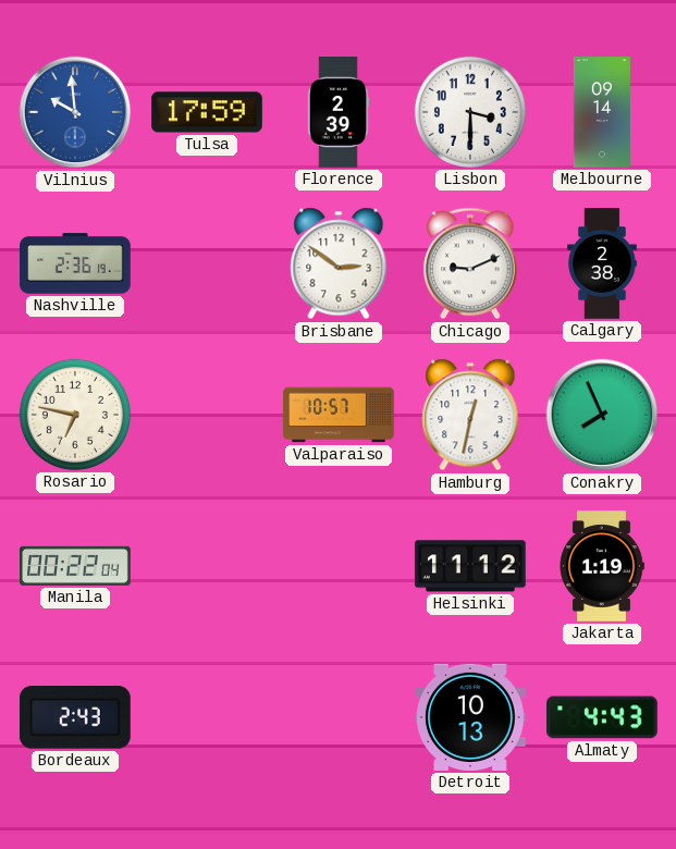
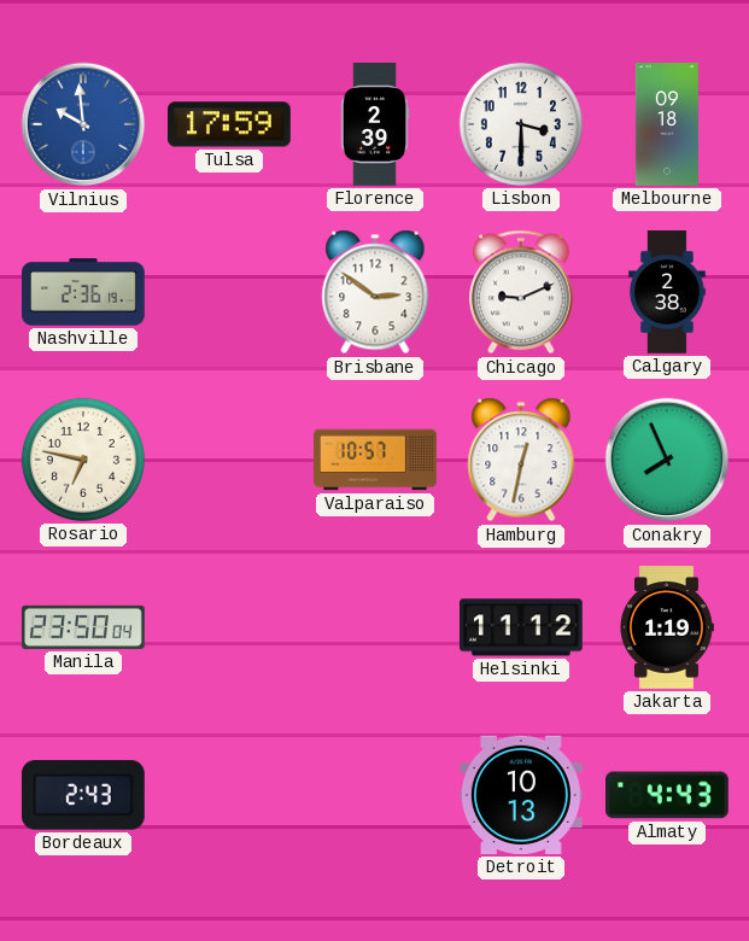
Melbourne: 09:14 -> 09:18 (667, 124)
Manila: 00:22 -> 23:50 (84, 627)
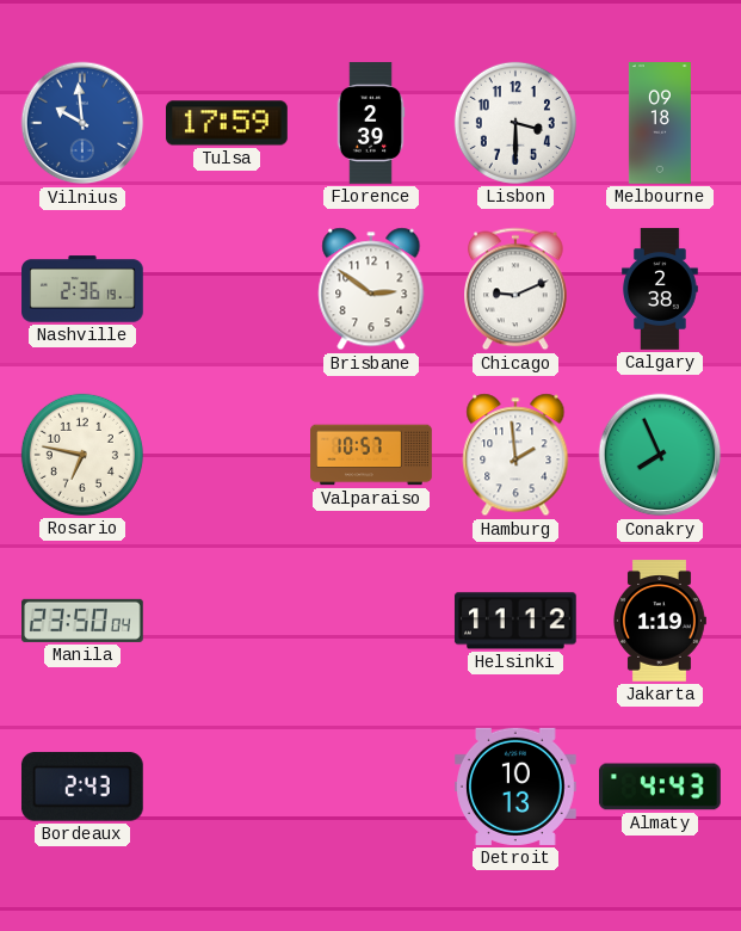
Hamburg: 12:32 -> 1:59 (515, 455)
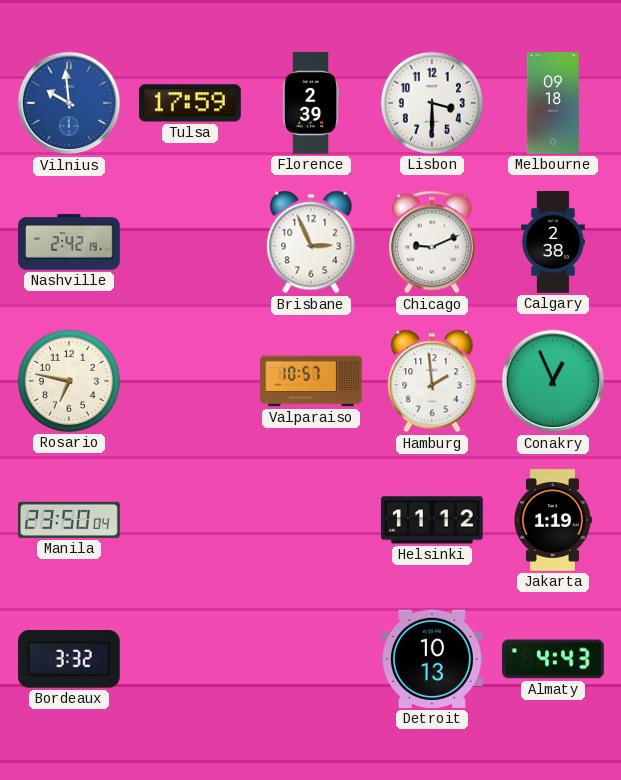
Nashville: 2:36 -> 2:42 (69, 242)
Brisbane: 2:51 -> 2:56 (311, 242)
Conakry: 7:56 -> 12:56 (553, 381)
Bordeaux: 2:43 -> 3:32 (69, 659)
